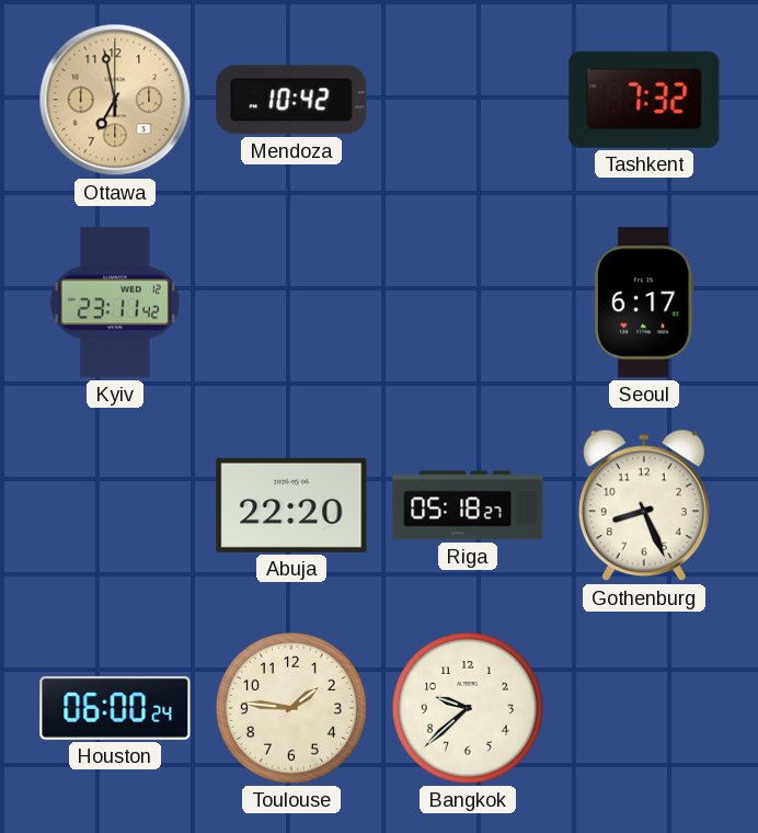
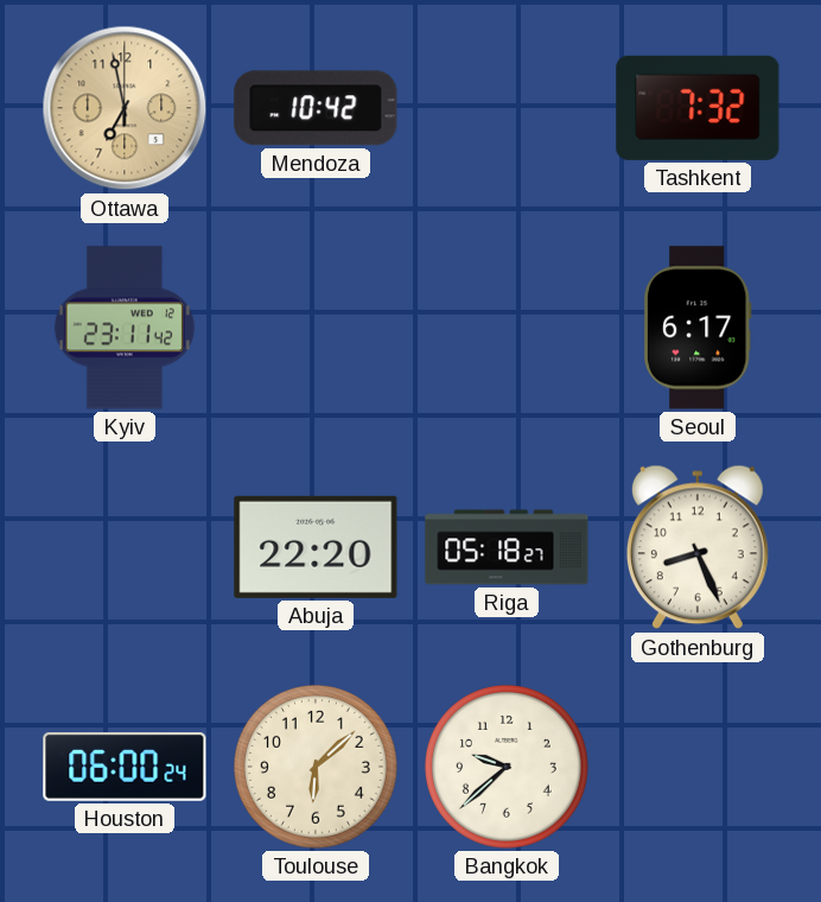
Toulouse: 1:46 -> 6:08 (316, 767)
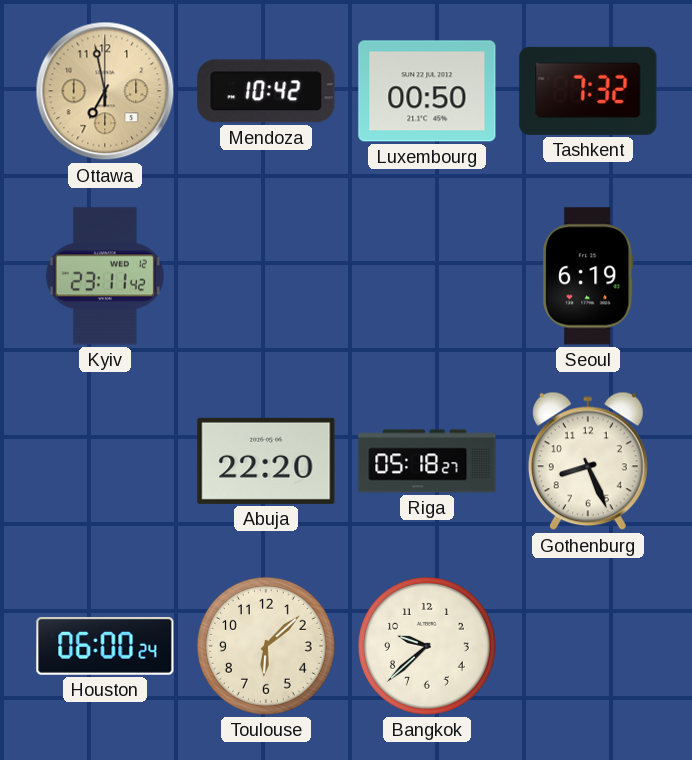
Luxembourg: none -> 00:50 (427, 91)
Seoul: 6:17 -> 6:19 (588, 276)
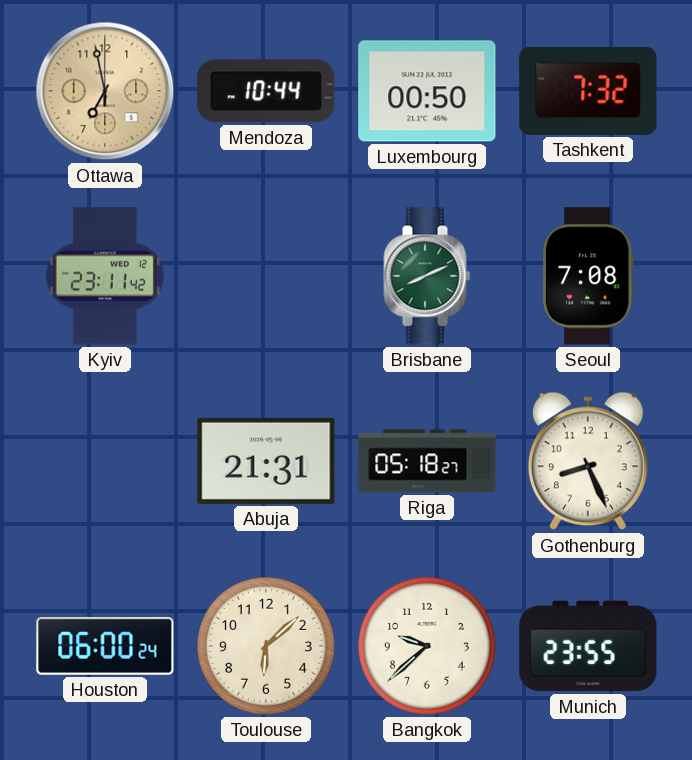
Mendoza: 10:42 -> 10:44 (266, 91)
Brisbane: none -> 8:11 (427, 276)
Seoul: 6:19 -> 7:08 (588, 276)
Abuja: 22:20 -> 21:31 (266, 461)
Munich: none -> 23:55 (588, 646)
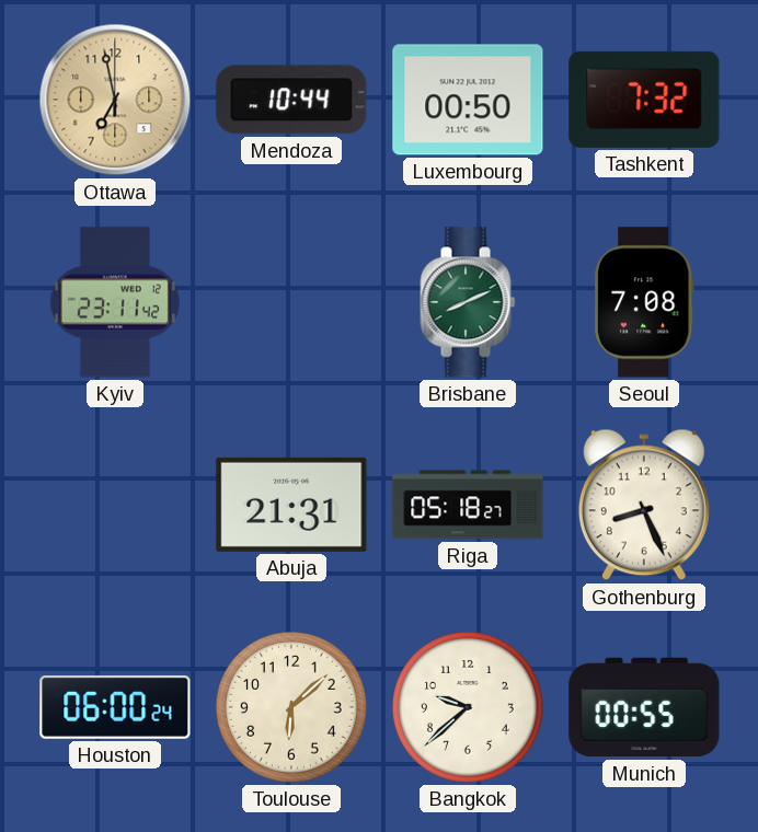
Munich: 23:55 -> 00:55 (644, 707)
